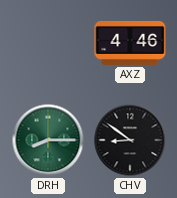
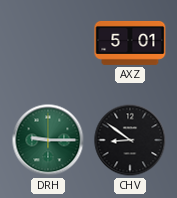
AXZ: 4:46 -> 5:01 (130, 43)
DRH: 8:15 -> 9:15 (48, 140)
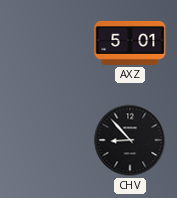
DRH: 9:15 -> none (48, 140)
CHV: 8:51 -> 8:53 (130, 140)
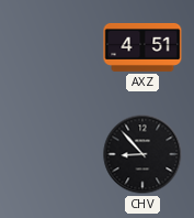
AXZ: 5:01 -> 4:51 (142, 47)
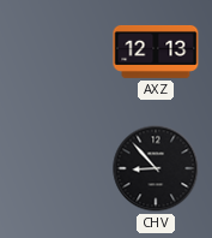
AXZ: 4:51 -> 12:13 (156, 52)
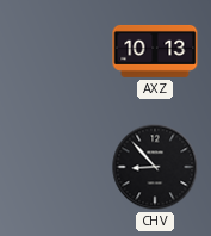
AXZ: 12:13 -> 10:13 (155, 51)
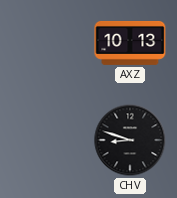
CHV: 8:53 -> 8:48 (130, 140)
